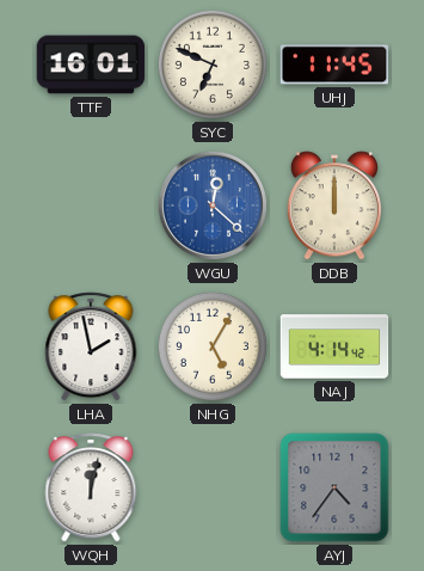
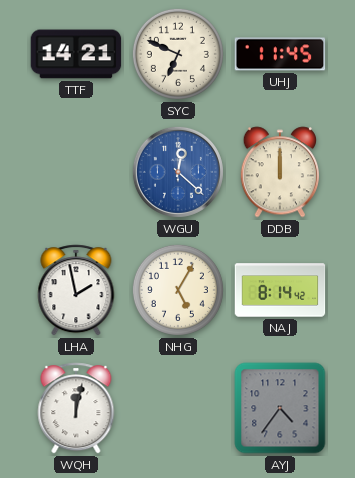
TTF: 16:01 -> 14:21 (76, 54)
NAJ: 4:14 -> 8:14 (280, 290)
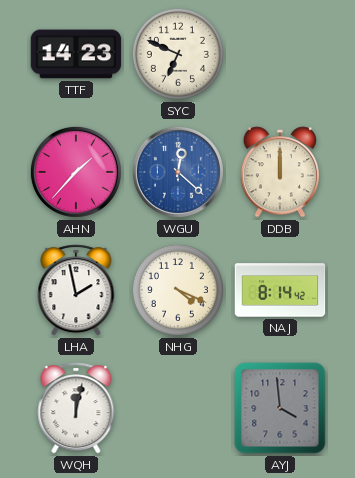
TTF: 14:21 -> 14:23 (76, 54)
UHJ: 11:45 -> none (280, 54)
AHN: none -> 1:37 (76, 172)
NHG: 5:05 -> 4:19 (178, 290)
AYJ: 4:36 -> 3:59 (280, 408)
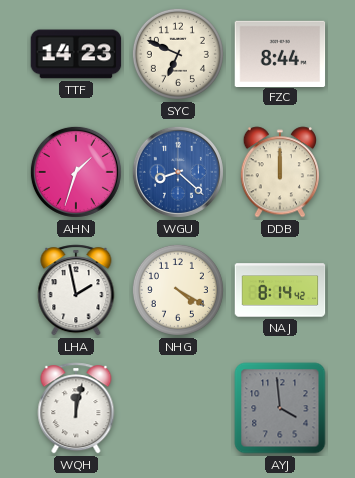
FZC: none -> 8:44 (280, 53)
AHN: 1:37 -> 1:33 (76, 172)
WGU: 12:22 -> 8:22 (178, 172)
NHG: 4:19 -> 4:20 (178, 290)
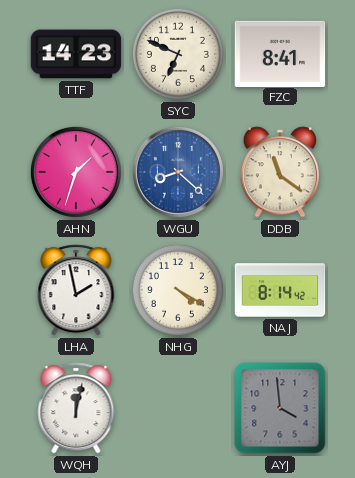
FZC: 8:44 -> 8:41 (280, 53)
DDB: 12:00 -> 11:21 (279, 172)
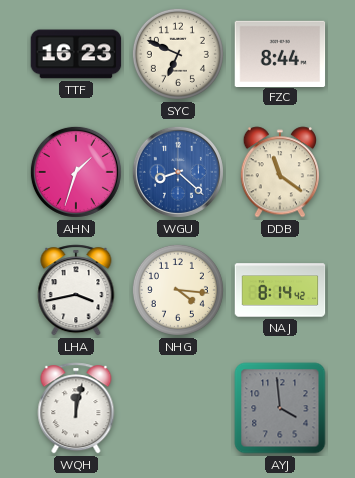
TTF: 14:23 -> 16:23 (76, 54)
FZC: 8:41 -> 8:44 (280, 53)
LHA: 1:58 -> 3:43 (76, 290)
NHG: 4:20 -> 4:16 (178, 290)
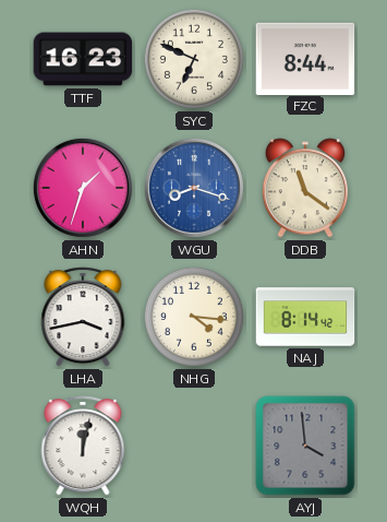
WGU: 8:22 -> 8:18 (194, 188)
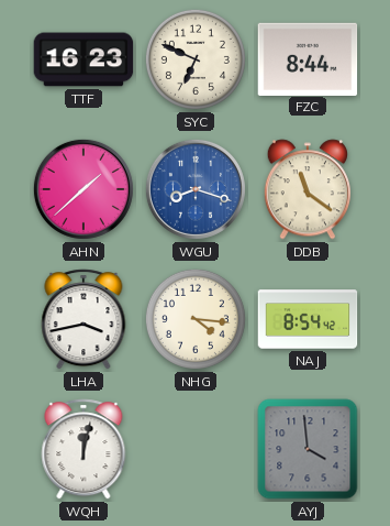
AHN: 1:33 -> 1:38 (83, 189)
NAJ: 8:14 -> 8:54 (308, 319)
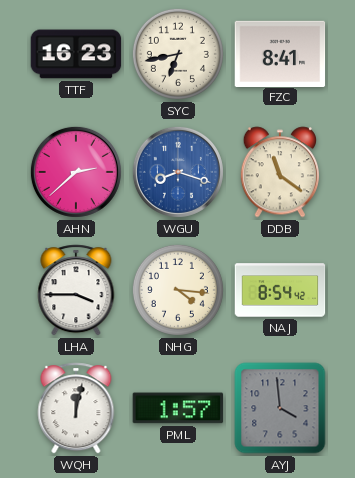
SYC: 6:49 -> 6:43 (178, 54)
FZC: 8:44 -> 8:41 (280, 53)
AHN: 1:38 -> 2:38 (76, 172)
LHA: 3:43 -> 3:45 (76, 290)
PML: none -> 1:57 (178, 408)
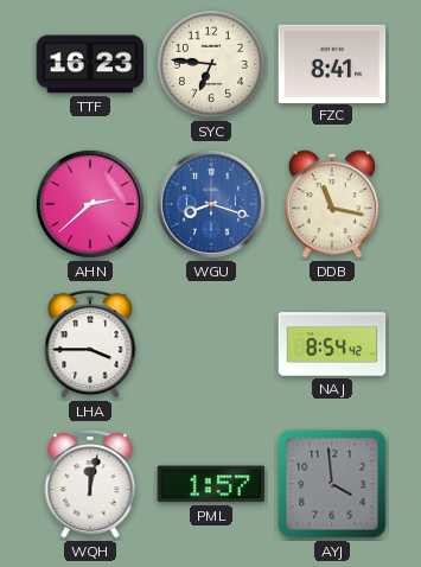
SYC: 6:43 -> 6:46 (211, 64)
DDB: 11:21 -> 11:17 (331, 204)
NHG: 4:16 -> none (178, 290)
